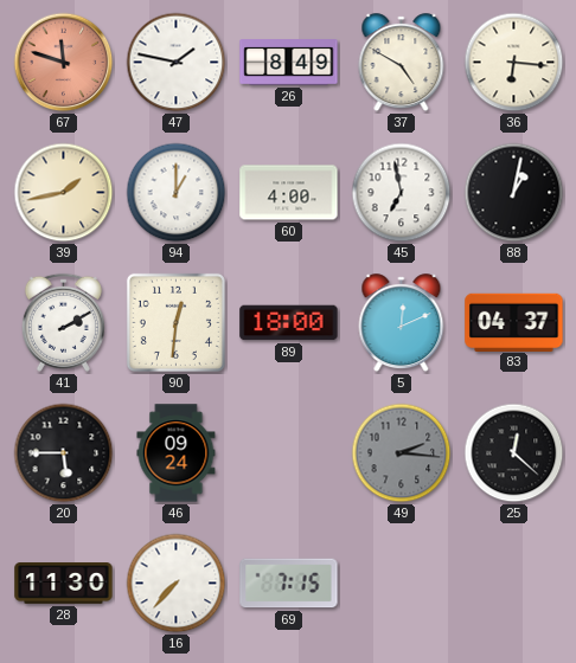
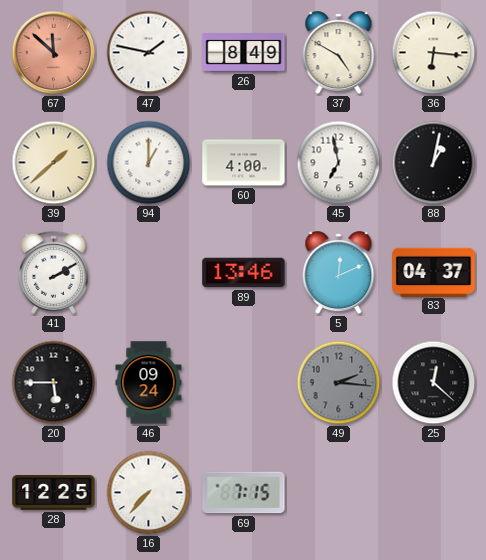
67: 11:48 -> 11:52 (54, 53)
39: 1:43 -> 1:38 (54, 163)
90: 12:31 -> none (175, 322)
89: 18:00 -> 13:46 (244, 273)
28: 11:30 -> 12:25 (54, 493)
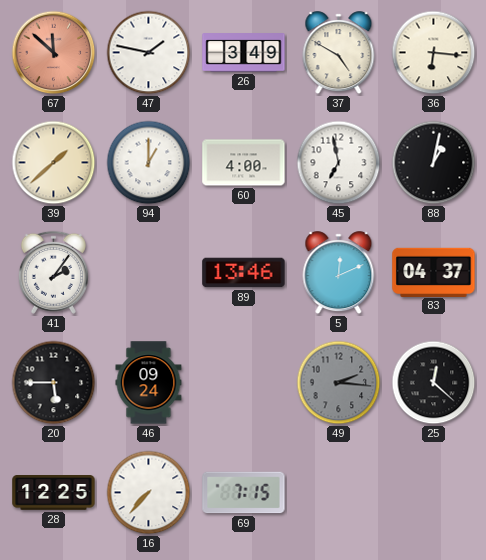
26: 8:49 -> 3:49 (244, 53)
41: 2:10 -> 2:06 (53, 272)
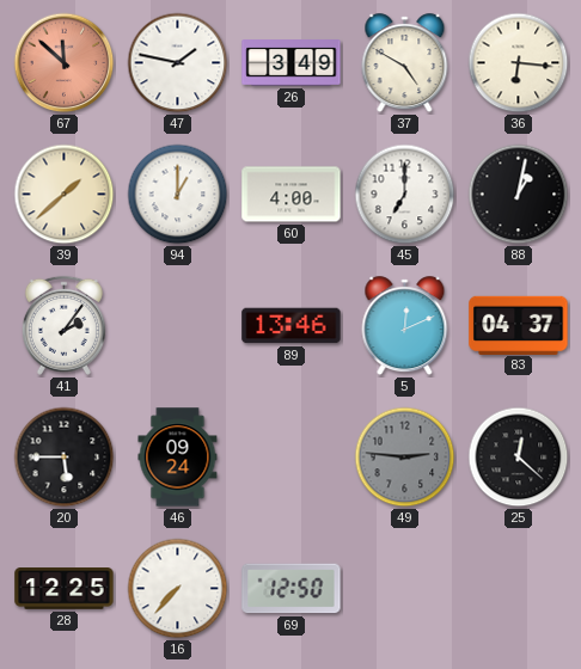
45: 6:58 -> 7:00 (405, 195)
49: 2:16 -> 2:46 (405, 458)
69: 7:15 -> 12:50 (292, 589)
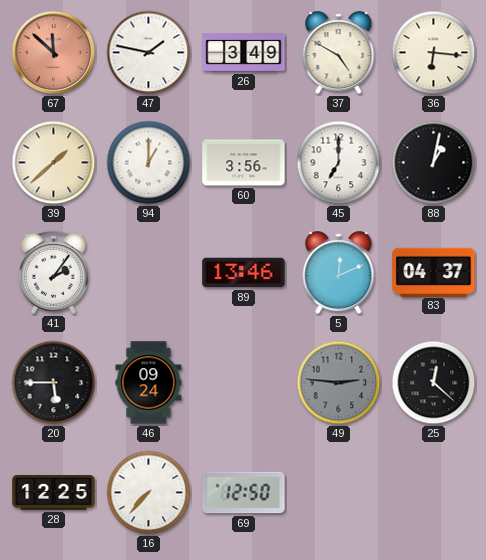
60: 4:00 -> 3:56 (244, 163)
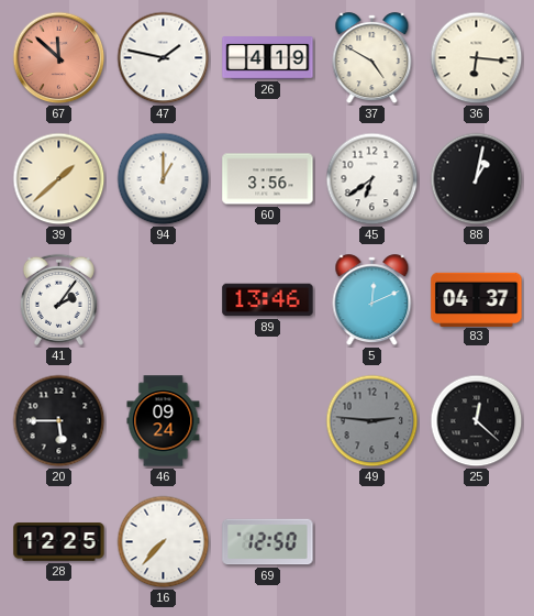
26: 3:49 -> 4:19 (268, 58)
45: 7:00 -> 6:39 (372, 179)
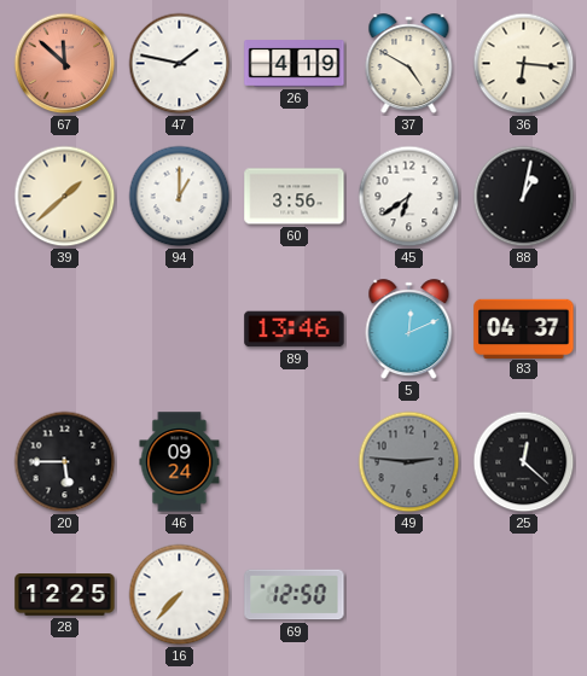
41: 2:06 -> none (58, 299)
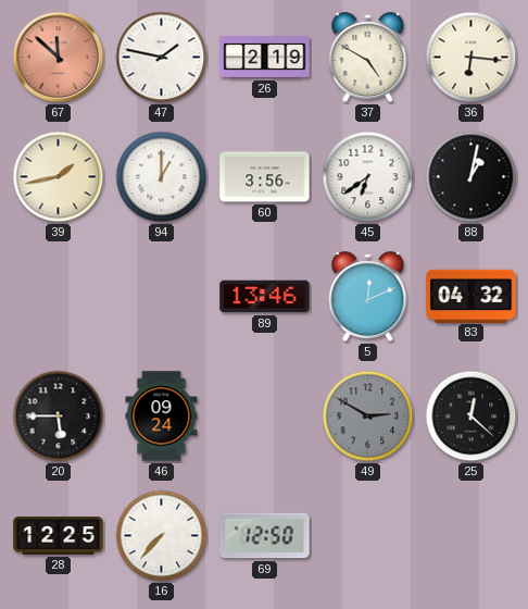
26: 4:19 -> 2:19 (265, 58)
39: 1:38 -> 1:43 (59, 177)
83: 04:37 -> 04:32 (472, 296)
49: 2:46 -> 2:50 (368, 417)
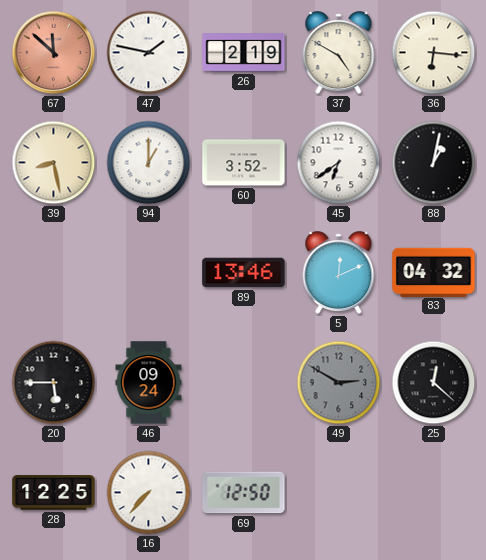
39: 1:43 -> 8:28 (54, 163)
60: 3:56 -> 3:52 (244, 163)
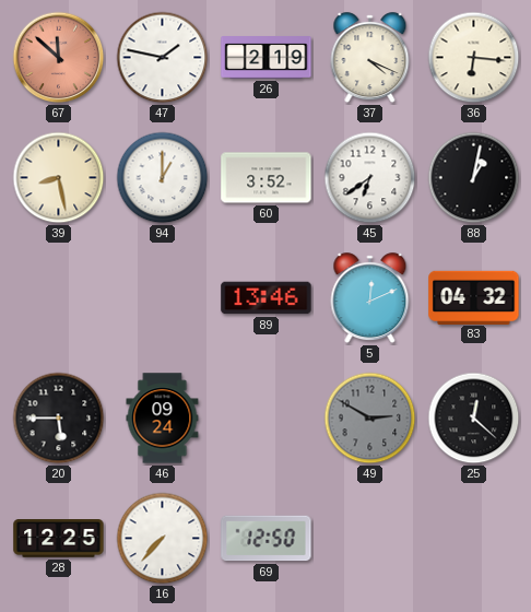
37: 4:50 -> 4:19 (370, 58)
